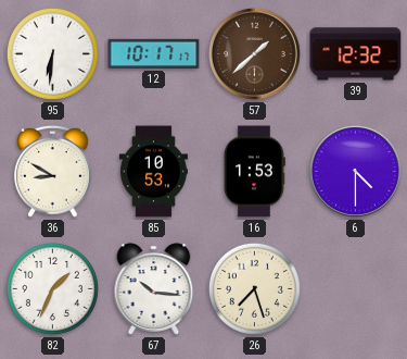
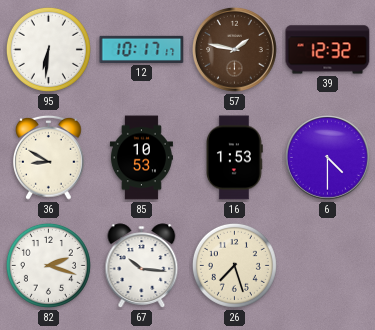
57: 1:38 -> 1:47 (235, 50)
82: 1:34 -> 2:18 (48, 265)
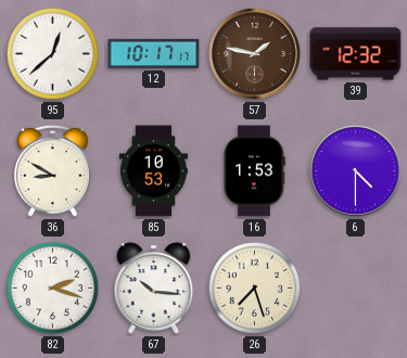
95: 6:31 -> 12:38 (52, 53)
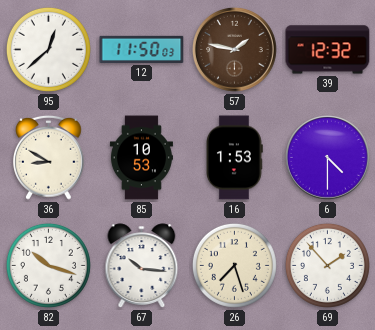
12: 10:17 -> 11:50 (142, 49)
82: 2:18 -> 10:18 (48, 265)
69: none -> 1:53 (327, 265)
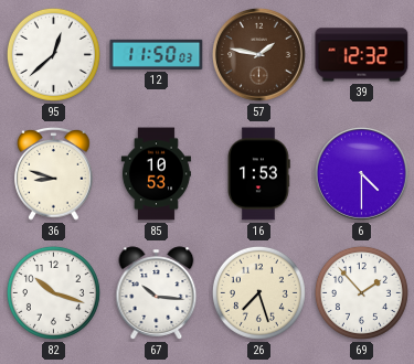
36: 8:50 -> 8:48 (54, 173)
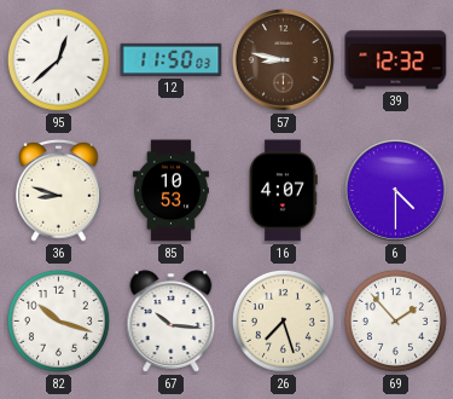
57: 1:47 -> 8:47 (284, 60)
16: 1:53 -> 4:07 (284, 191)
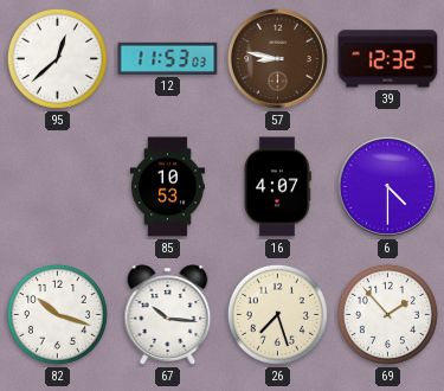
12: 11:50 -> 11:53 (168, 58)
36: 8:48 -> none (59, 190)
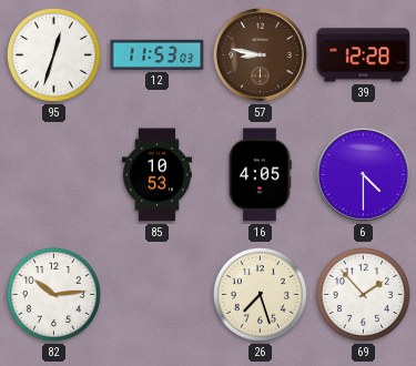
95: 12:38 -> 12:33 (53, 54)
39: 12:32 -> 12:28 (364, 55)
16: 4:07 -> 4:05 (261, 175)
82: 10:18 -> 10:14 (53, 294)
67: 10:16 -> none (168, 315)
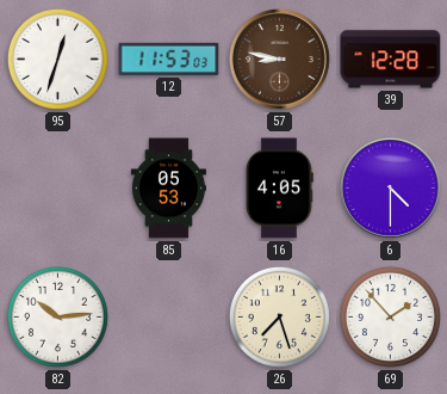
85: 10:53 -> 05:53 (168, 189)
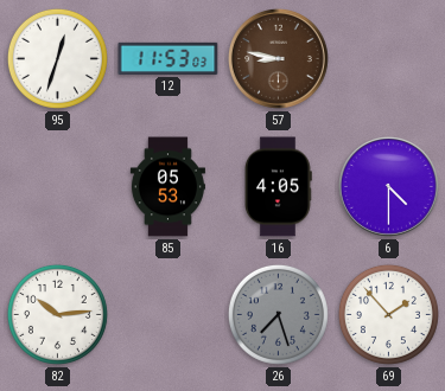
39: 12:28 -> none (391, 60)
26 dial: cream -> grey (278, 314)
